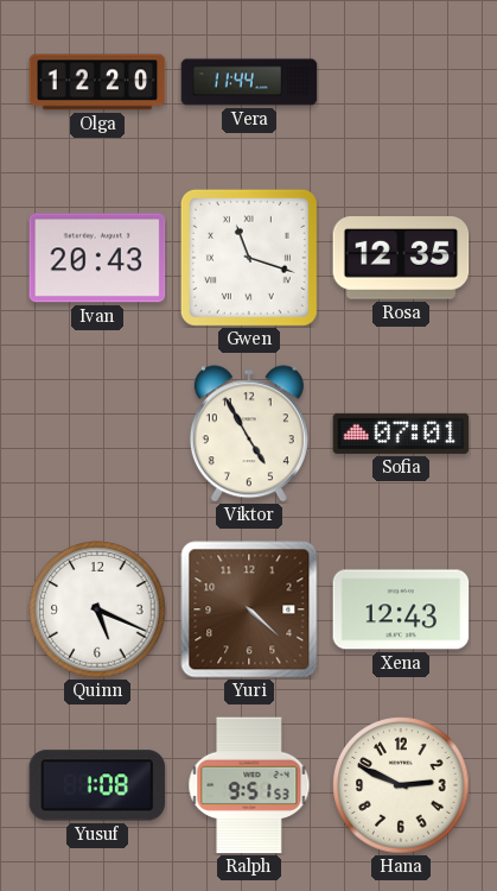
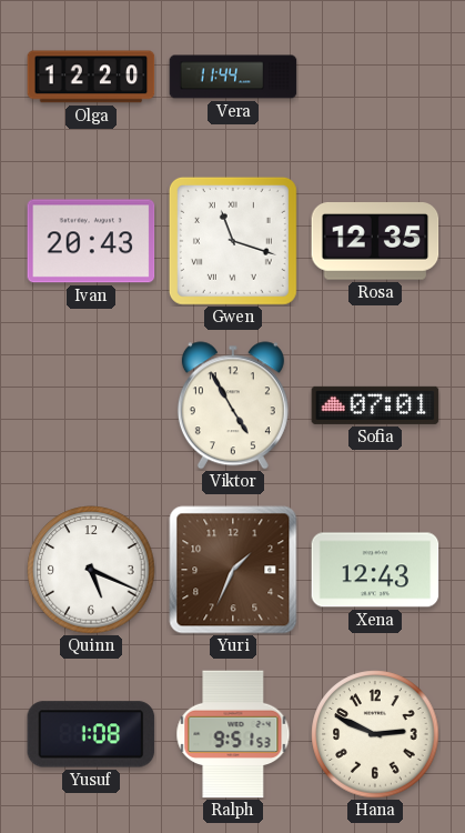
Yuri: 4:22 -> 1:34 (233, 570)
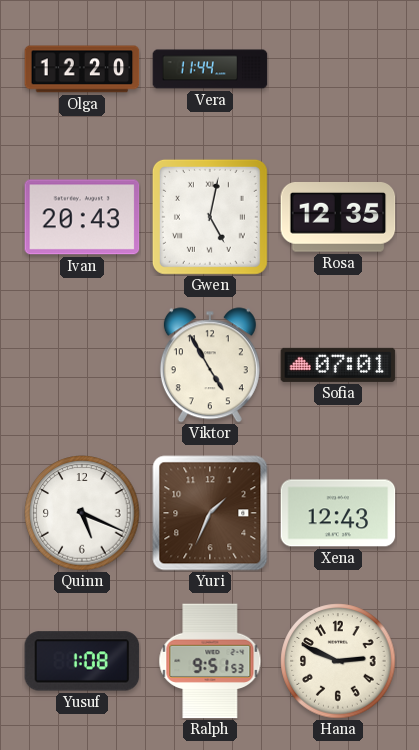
Gwen: 11:18 -> 5:02 (210, 217)
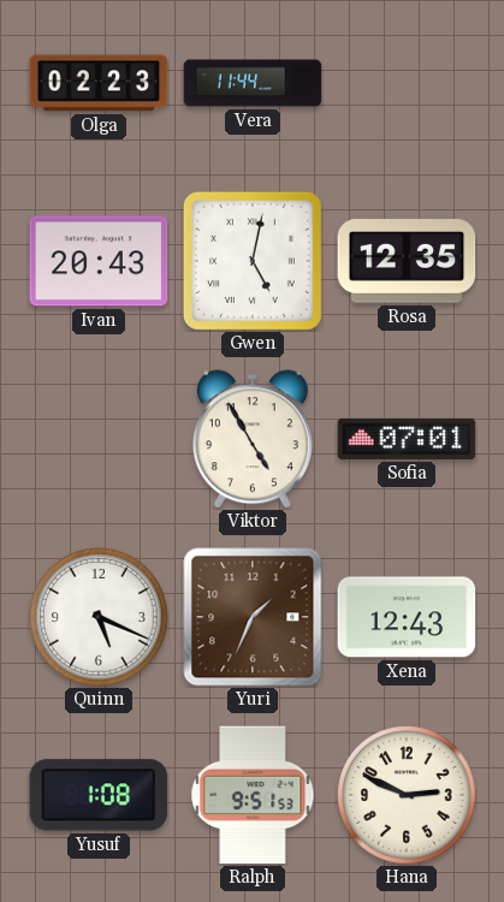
Olga: 12:20 -> 02:23 (99, 83)
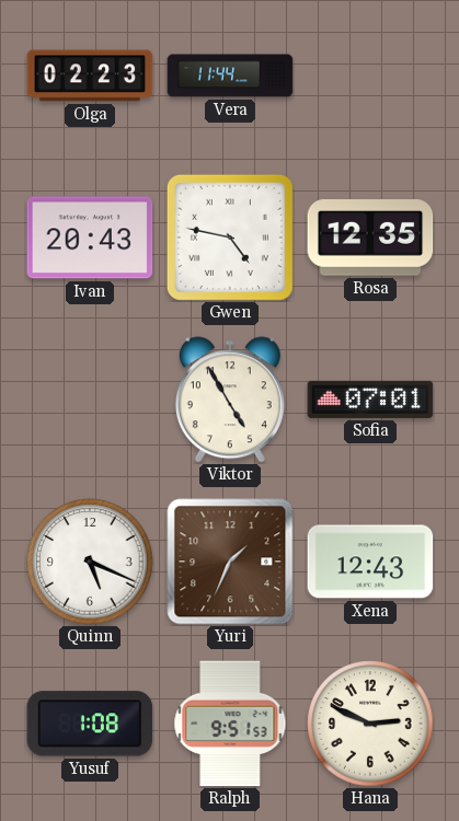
Gwen: 5:02 -> 4:47 (230, 238)
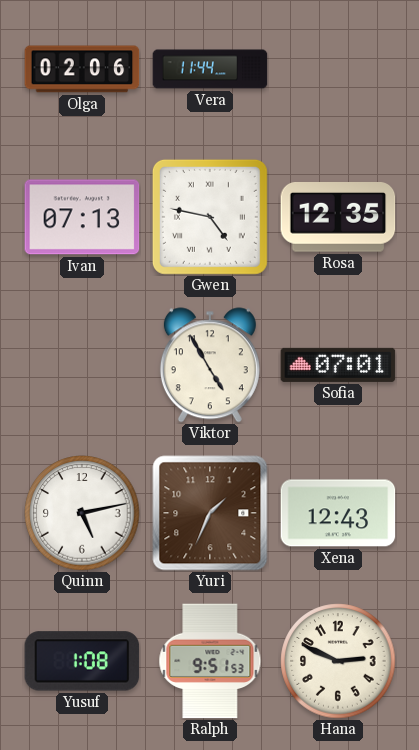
Olga: 02:23 -> 02:06 (82, 69)
Ivan: 20:43 -> 07:13 (82, 217)
Quinn: 5:19 -> 5:13 (82, 513)
